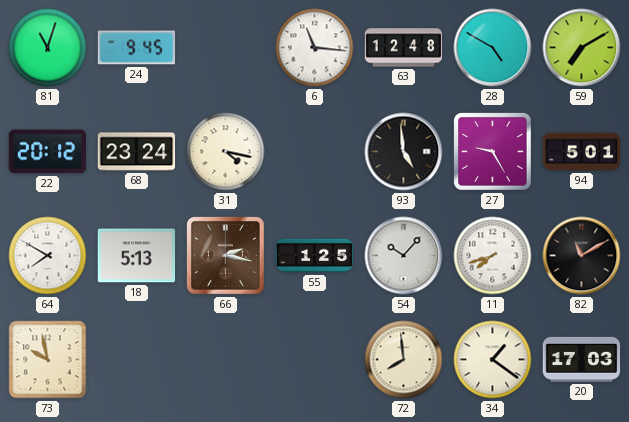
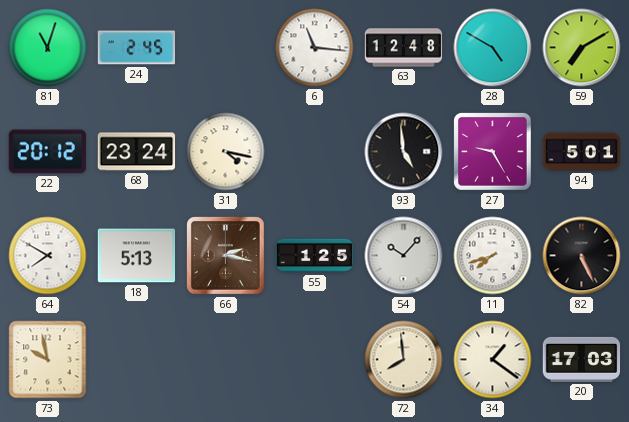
24: 9:45 -> 2:45 (137, 48)
82: 11:10 -> 5:26 (582, 256)
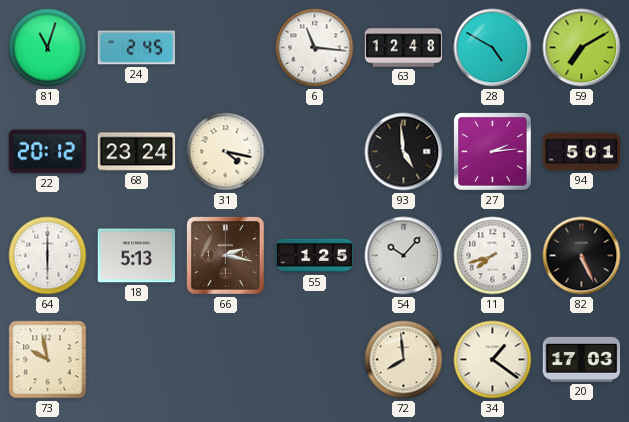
27: 9:25 -> 2:14 (493, 152)
64: 7:50 -> 6:00 (48, 256)
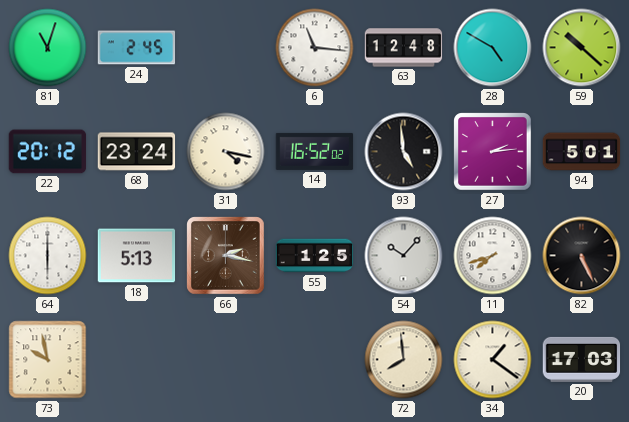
59: 7:10 -> 10:22 (582, 48)
14: none -> 16:52 (315, 151)
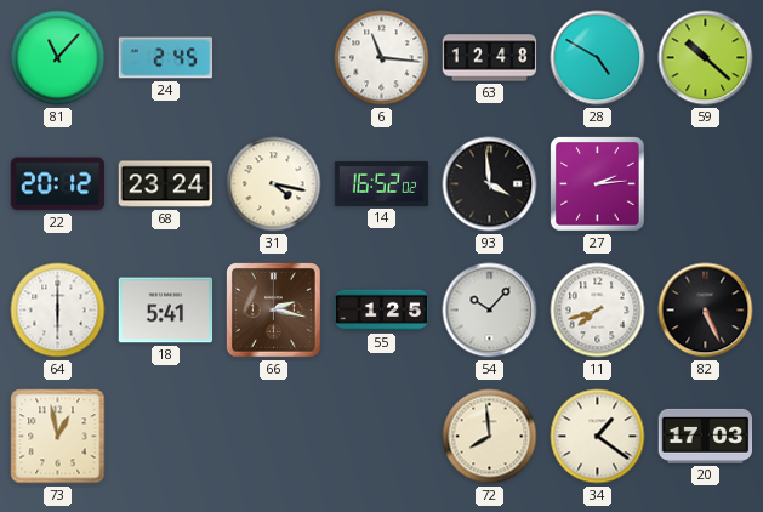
81: 11:03 -> 11:07 (58, 58)
93: 4:59 -> 3:59 (490, 184)
94: 5:01 -> none (582, 152)
18: 5:13 -> 5:41 (166, 311)
73: 9:58 -> 12:58 (58, 437)
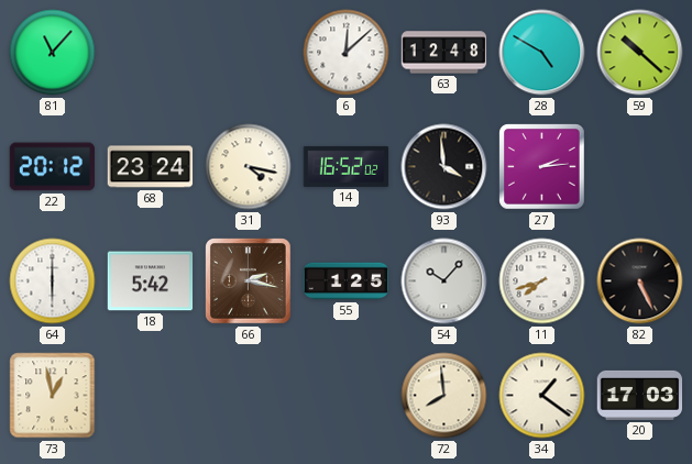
24: 2:45 -> none (166, 58)
6: 11:16 -> 12:08 (347, 53)
18: 5:41 -> 5:42 (151, 281)
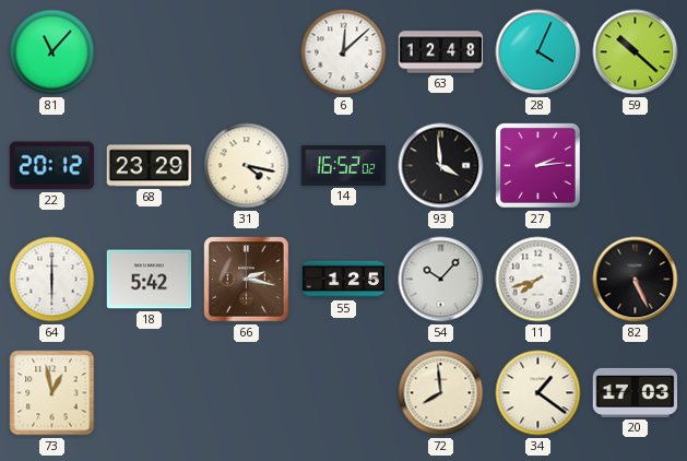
28: 4:50 -> 4:04 (538, 52)
68: 23:24 -> 23:29 (150, 166)
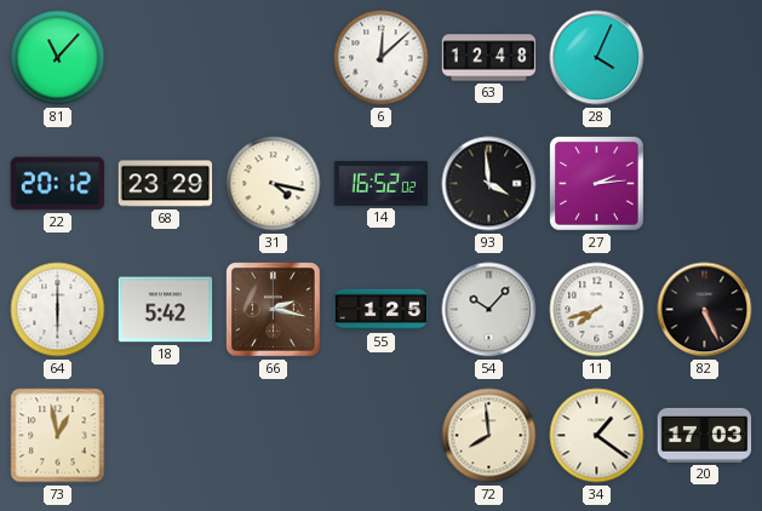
59: 10:22 -> none (636, 52)
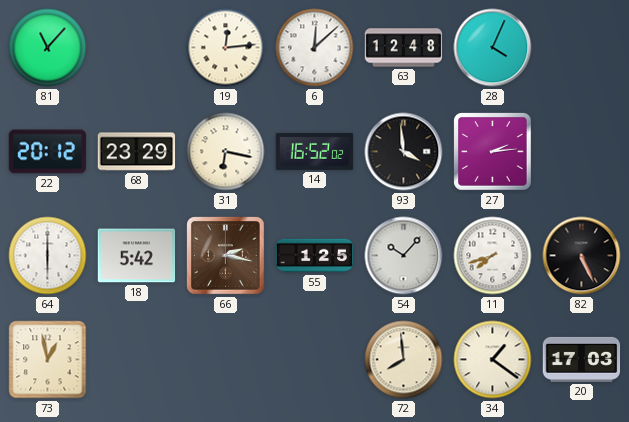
19: none -> 12:14 (226, 48)
31: 4:17 -> 6:17 (226, 152)
